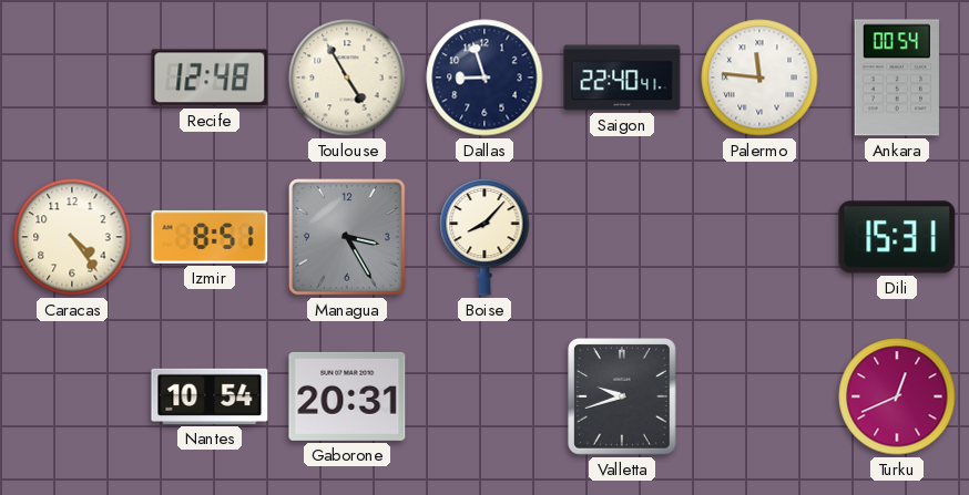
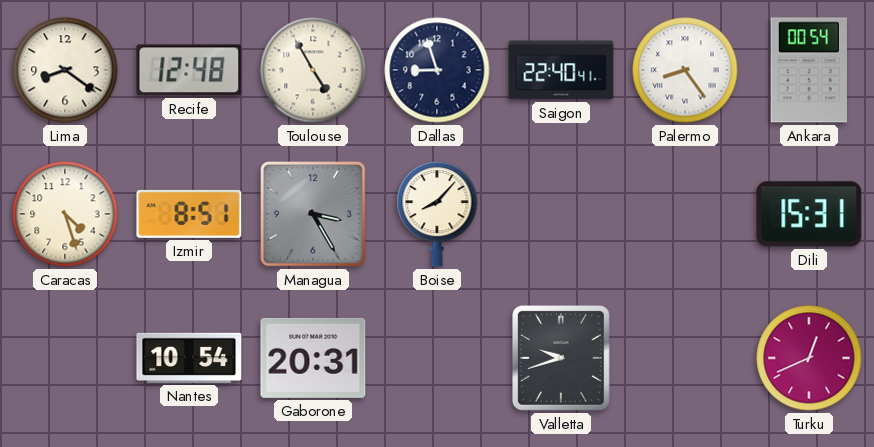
Lima: none -> 8:21 (65, 70)
Palermo: 11:46 -> 8:24 (685, 70)
Caracas: 4:24 -> 4:27 (65, 214)
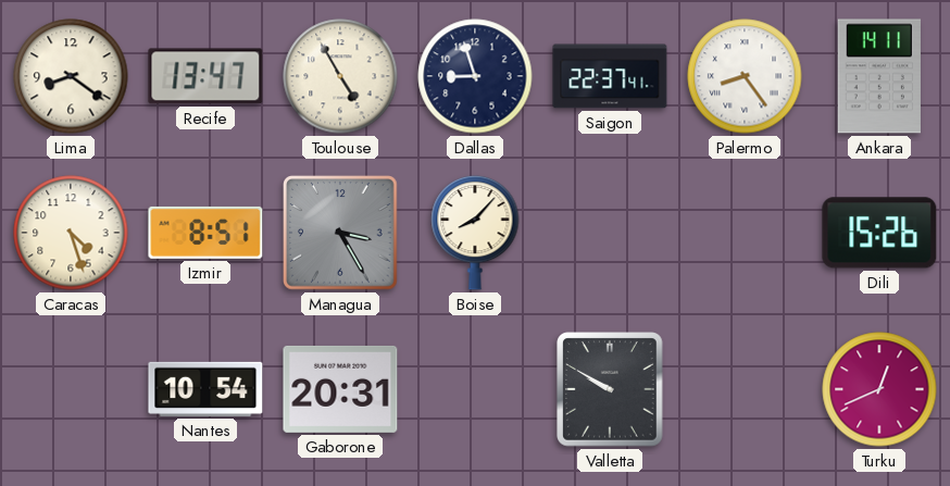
Recife: 12:48 -> 13:47 (205, 76)
Saigon: 22:40 -> 22:37 (610, 76)
Ankara: 00:54 -> 14:11 (879, 76)
Dili: 15:31 -> 15:26 (879, 233)
Valletta: 9:42 -> 9:50 (611, 389)
